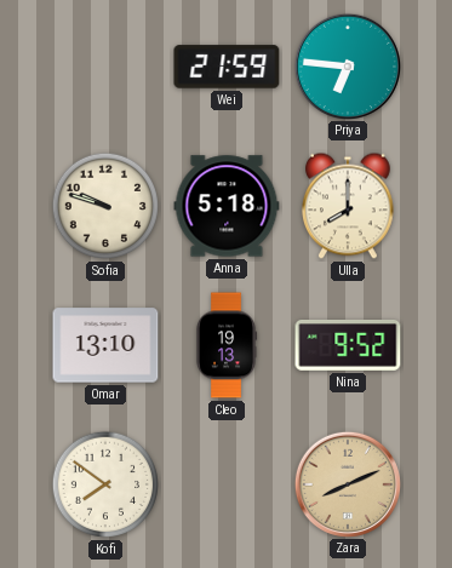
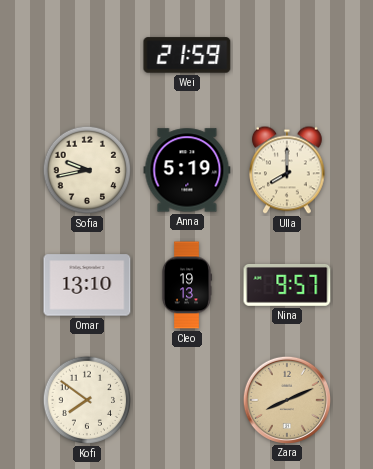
Priya: 6:46 -> none (347, 65)
Sofia: 9:48 -> 9:43 (87, 170)
Anna: 5:18 -> 5:19 (187, 170)
Nina: 9:52 -> 9:57 (287, 286)
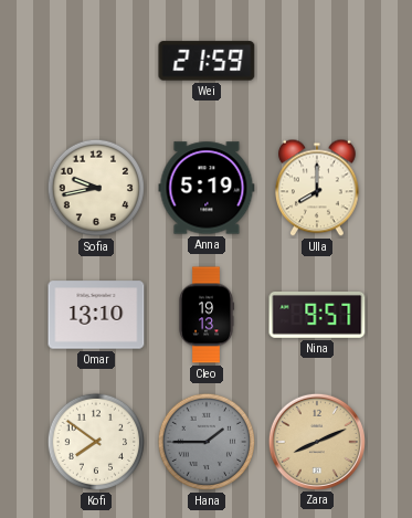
Hana: none -> 1:45 (207, 442)
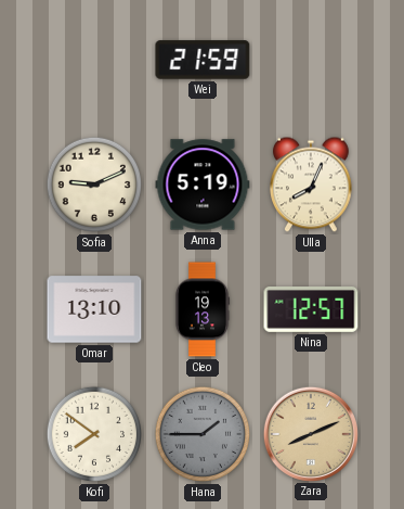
Sofia: 9:43 -> 9:11 (94, 184)
Ulla: 8:00 -> 8:04 (312, 184)
Nina: 9:57 -> 12:57 (311, 310)
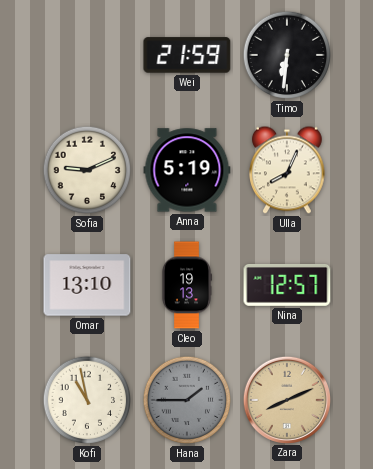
Timo: none -> 6:31 (287, 55)
Kofi: 7:51 -> 10:58 (87, 400)
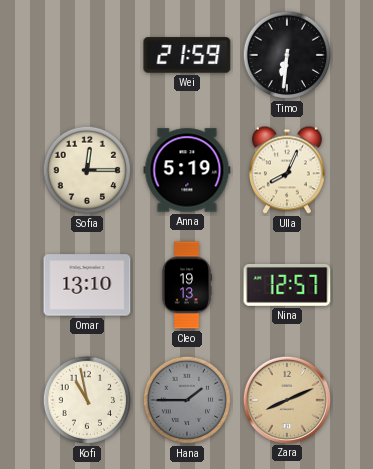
Sofia: 9:11 -> 12:15 (87, 170)
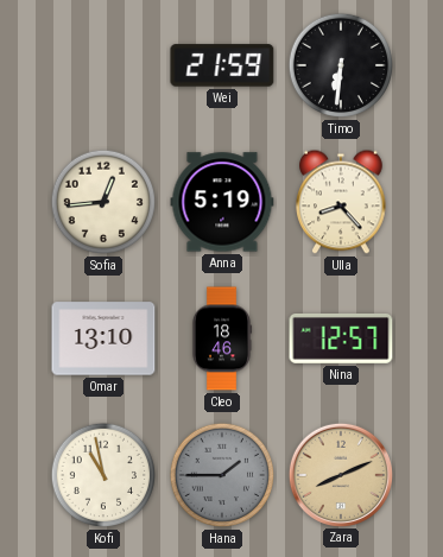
Sofia: 12:15 -> 12:44 (103, 202)
Ulla: 8:04 -> 8:23 (342, 202)
Cleo: 19:13 -> 18:46 (222, 338)
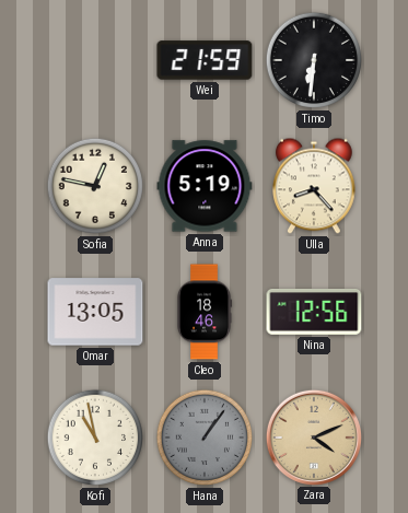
Sofia: 12:44 -> 12:47 (95, 186)
Omar: 13:10 -> 13:05 (95, 312)
Nina: 12:57 -> 12:56 (314, 313)
Hana: 1:45 -> 1:06 (205, 438)
Zara: 8:11 -> 4:11 (313, 436)
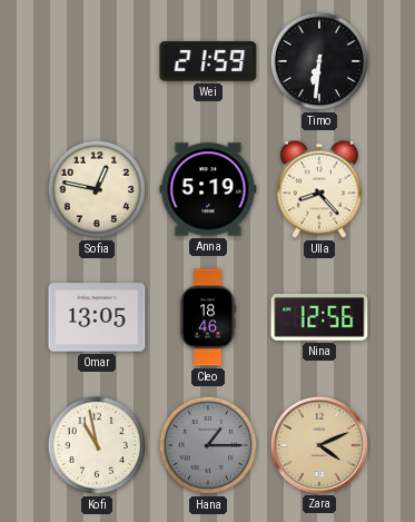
Hana: 1:06 -> 1:15 (208, 445)
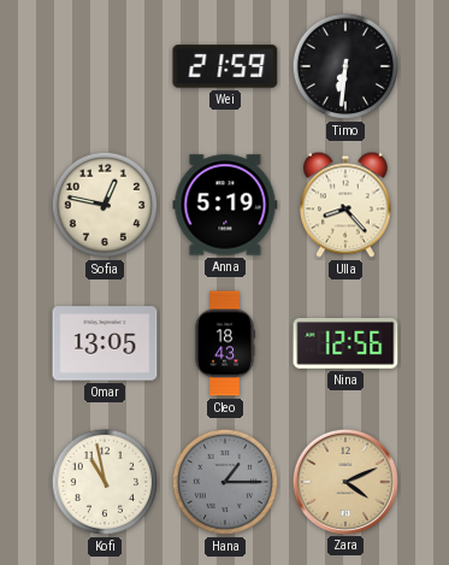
Cleo: 18:46 -> 18:43 (225, 343)
